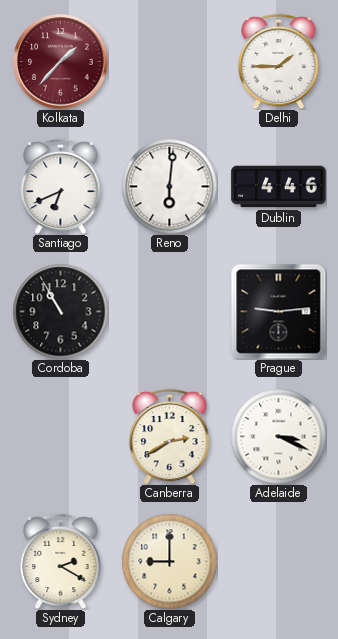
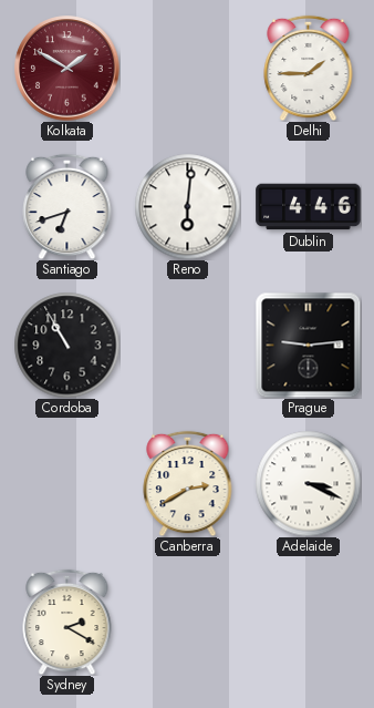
Kolkata: 1:37 -> 1:50 (67, 69)
Santiago: 6:41 -> 6:42 (67, 206)
Calgary: 9:00 -> none (169, 561)
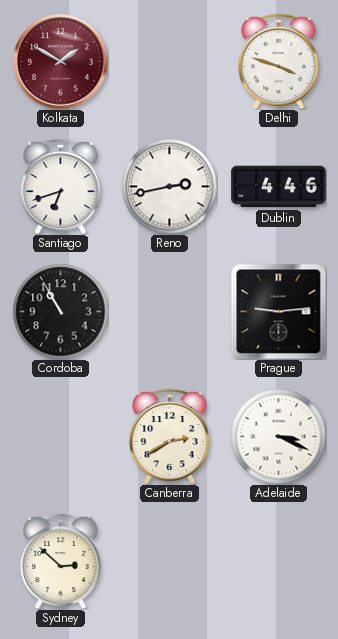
Delhi: 1:45 -> 3:48 (279, 61)
Reno: 6:01 -> 2:43 (169, 186)
Sydney: 2:20 -> 2:52 (61, 561)
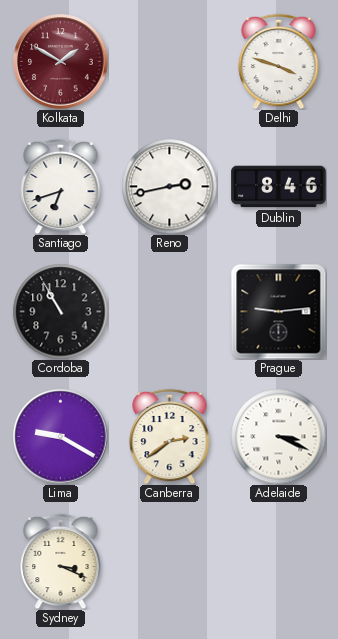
Dublin: 4:46 -> 8:46 (279, 187)
Lima: none -> 9:20 (61, 437)
Canberra: 2:40 -> 2:39 (170, 436)
Sydney: 2:52 -> 3:19 (61, 561)
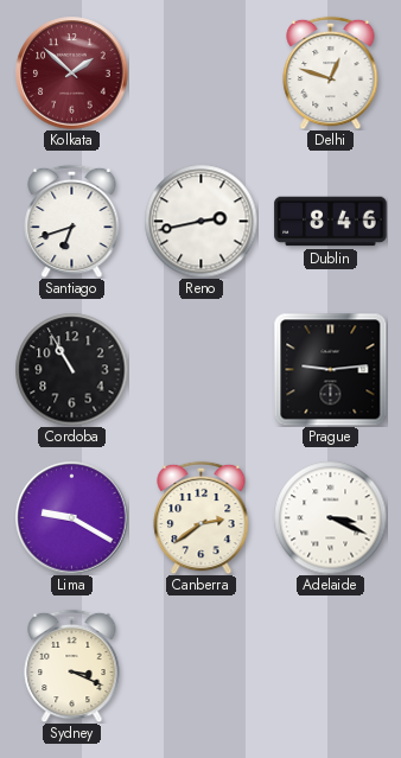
Kolkata: 1:50 -> 1:52 (72, 74)
Delhi: 3:48 -> 12:48 (331, 72)
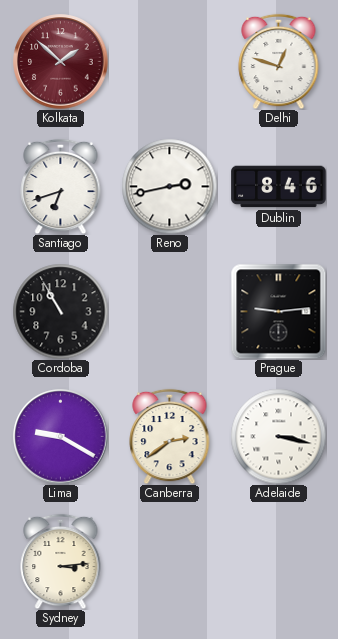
Adelaide: 3:19 -> 3:17 (278, 436)
Sydney: 3:19 -> 3:14 (61, 561)
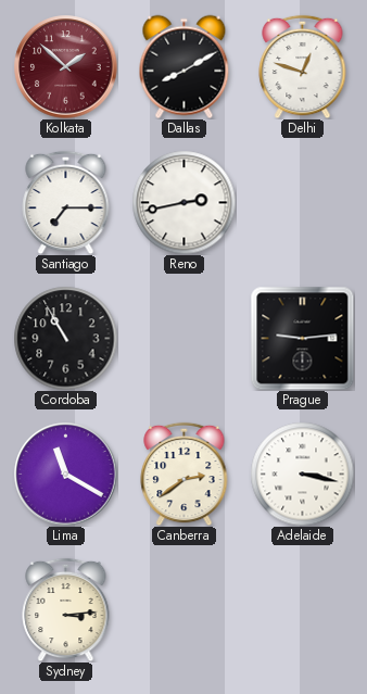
Dallas: none -> 8:10 (185, 66)
Santiago: 6:42 -> 7:15 (66, 202)
Dublin: 8:46 -> none (279, 187)
Lima: 9:20 -> 11:20 (66, 475)
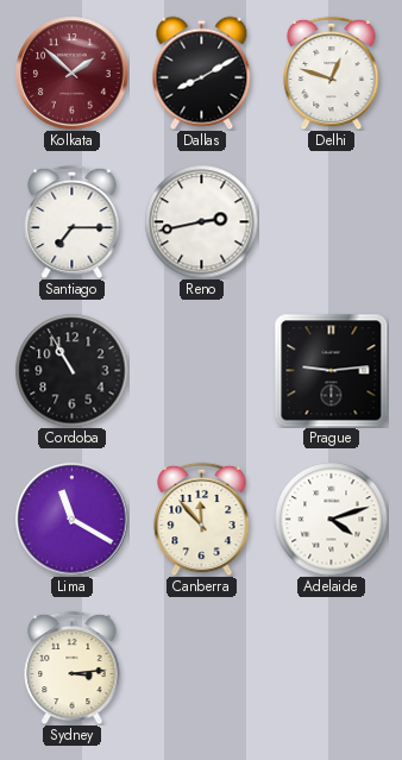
Canberra: 2:39 -> 11:53 (202, 519)
Adelaide: 3:17 -> 4:12 (331, 519)
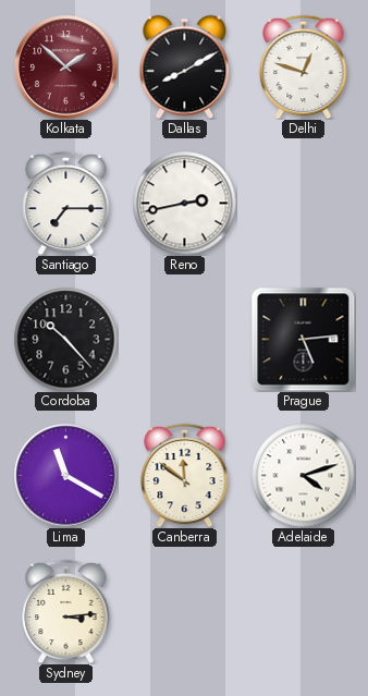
Cordoba: 10:55 -> 10:23 (65, 339)
Prague: 9:14 -> 5:14 (303, 339)
Canberra: 11:53 -> 11:51 (185, 475)
